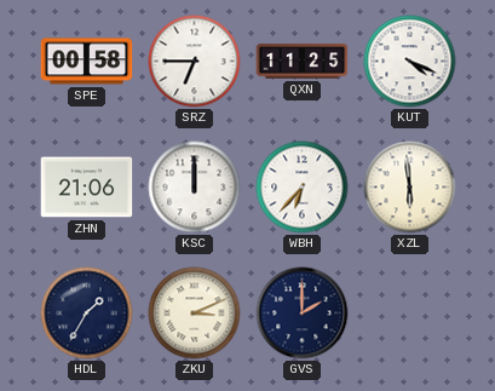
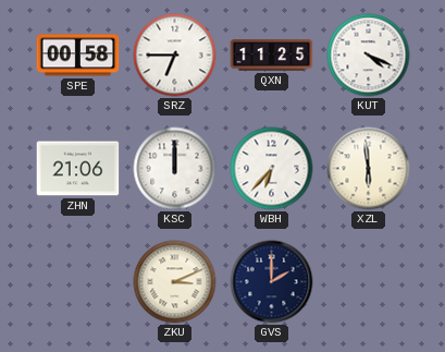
HDL: 1:35 -> none (87, 314)
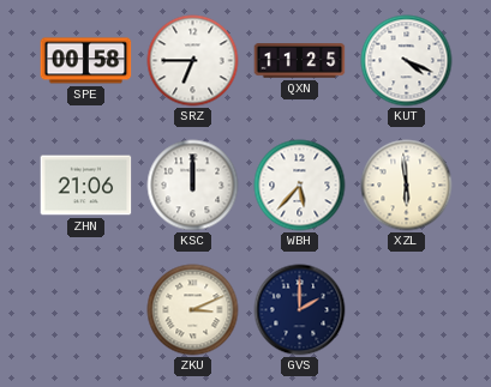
WBH: 6:37 -> 5:37 (300, 186)
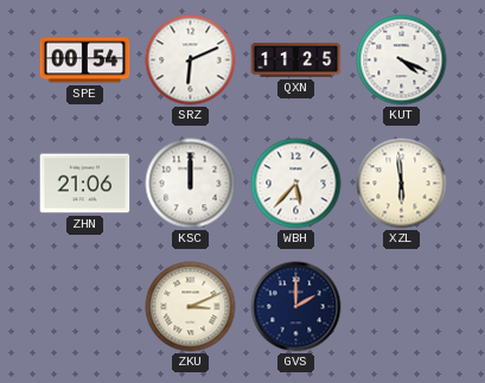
SPE: 00:58 -> 00:54 (85, 60)
SRZ: 6:45 -> 6:11 (191, 60)
